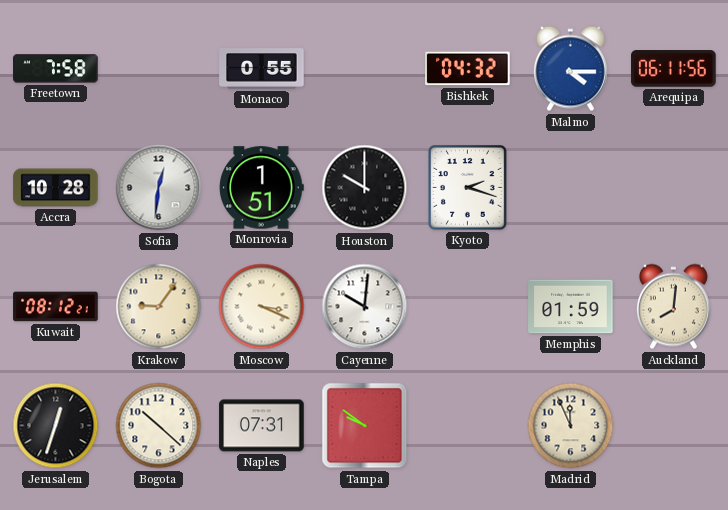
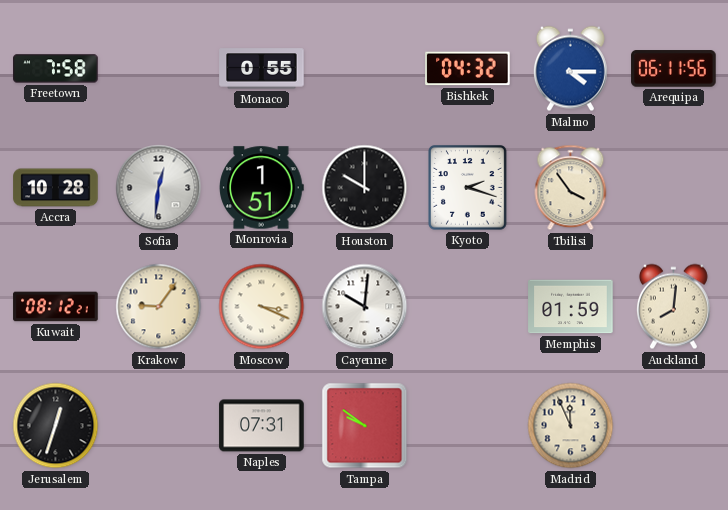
Tbilisi: none -> 3:54 (571, 188)
Bogota: 10:22 -> none (159, 426)
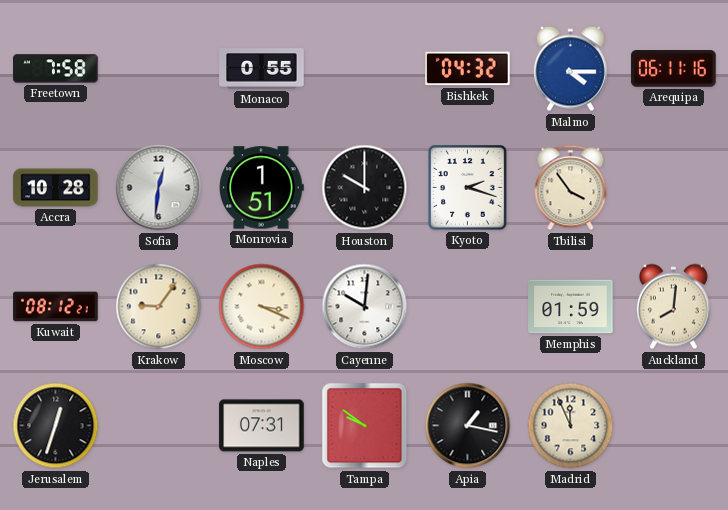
Arequipa: 06:11:56 -> 06:11:16 (674, 69)
Apia: none -> 1:17 (468, 426)
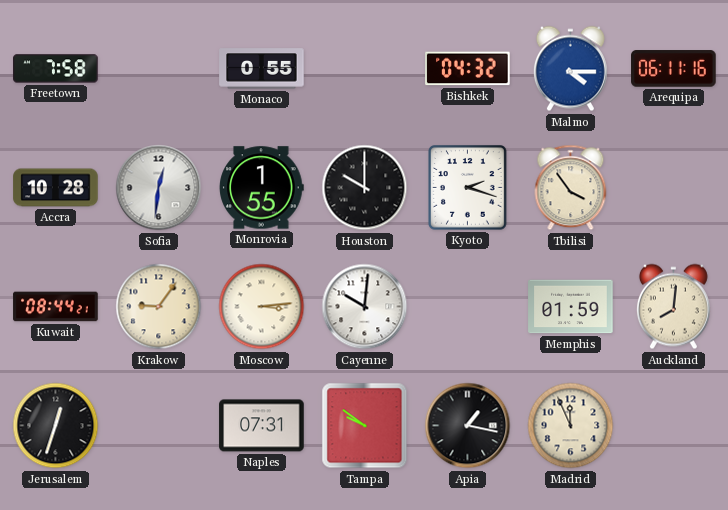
Monrovia: 1:51 -> 1:55 (262, 188)
Kuwait: 08:12 -> 08:44 (56, 307)
Moscow: 3:19 -> 3:14 (262, 307)
